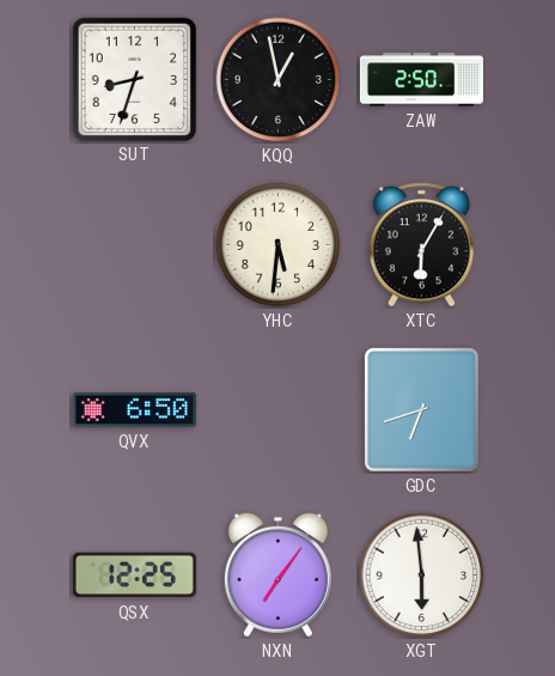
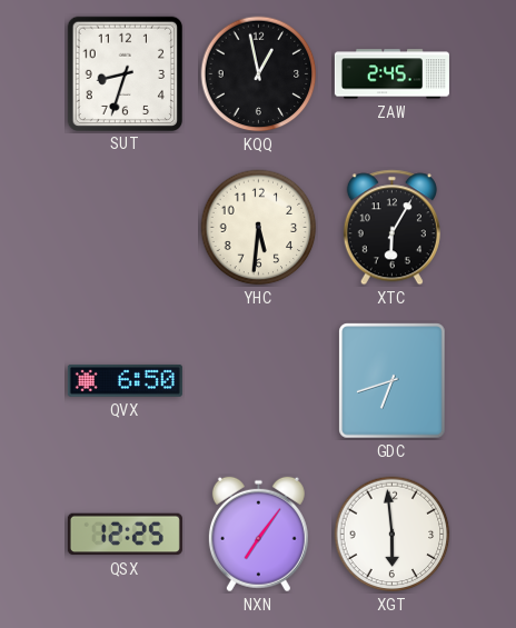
ZAW: 2:50 -> 2:45 (391, 74)
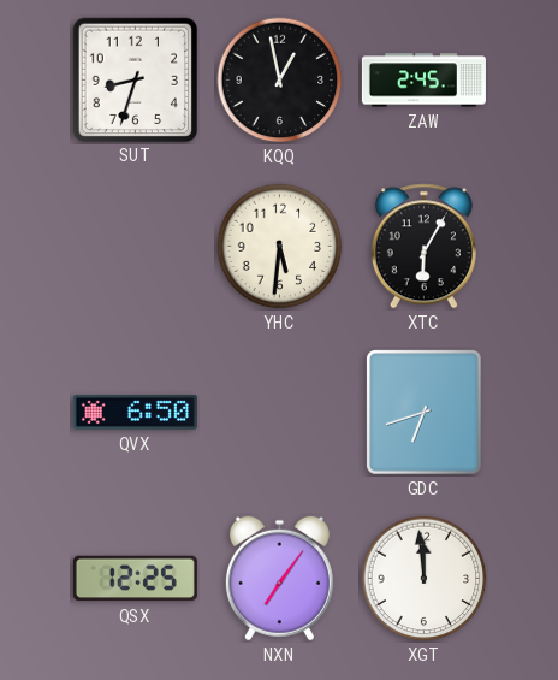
XGT: 5:59 -> 11:59 (425, 579)
